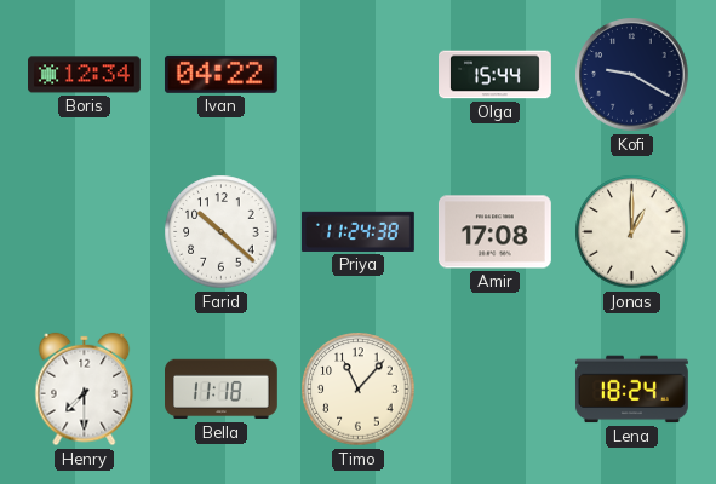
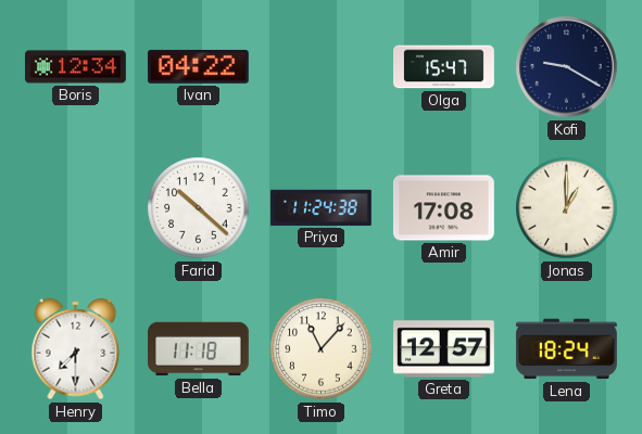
Olga: 15:44 -> 15:47 (444, 67)
Greta: none -> 12:57 (444, 349)
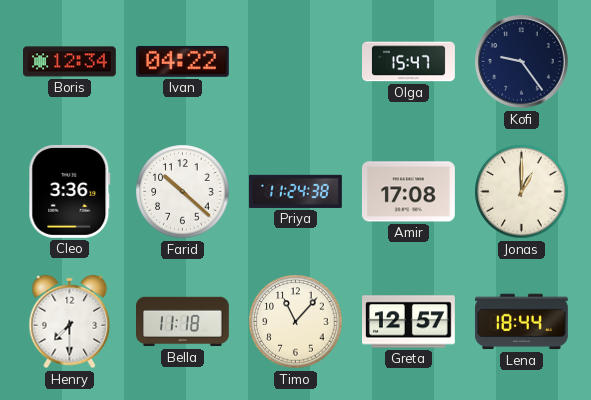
Kofi: 9:20 -> 9:24 (522, 62)
Cleo: none -> 3:36 (70, 191)
Lena: 18:24 -> 18:44 (521, 322)
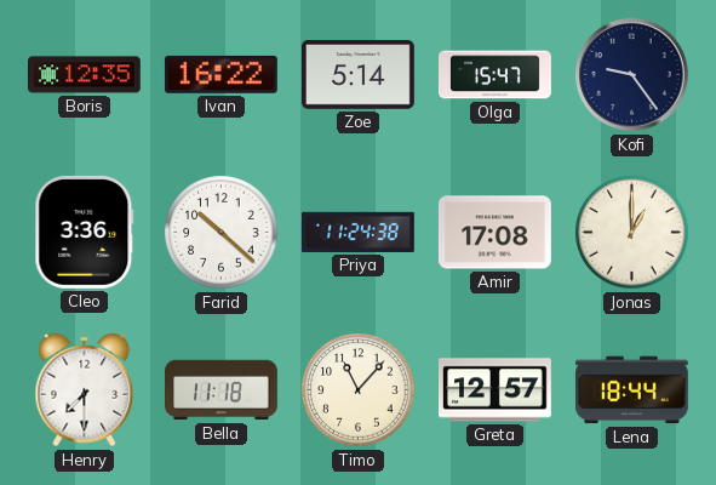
Boris: 12:34 -> 12:35 (85, 75)
Ivan: 04:22 -> 16:22 (220, 74)
Zoe: none -> 5:14 (359, 75)
